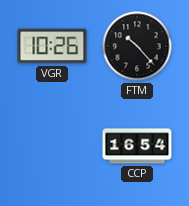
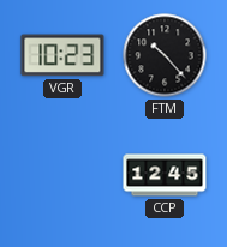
VGR: 10:26 -> 10:23 (62, 55)
CCP: 16:54 -> 12:45 (165, 175)
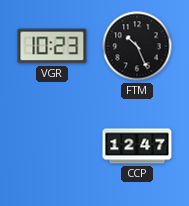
FTM: 10:23 -> 10:26 (137, 46)
CCP: 12:45 -> 12:47 (137, 146)
